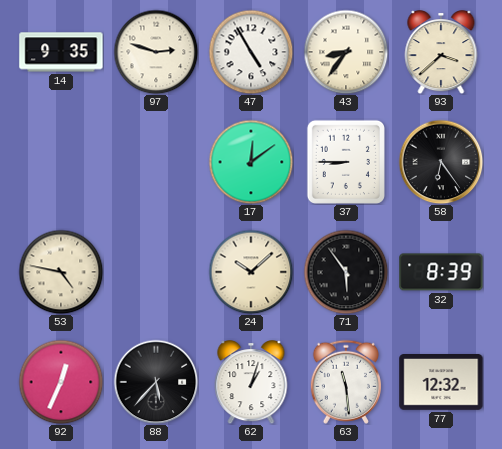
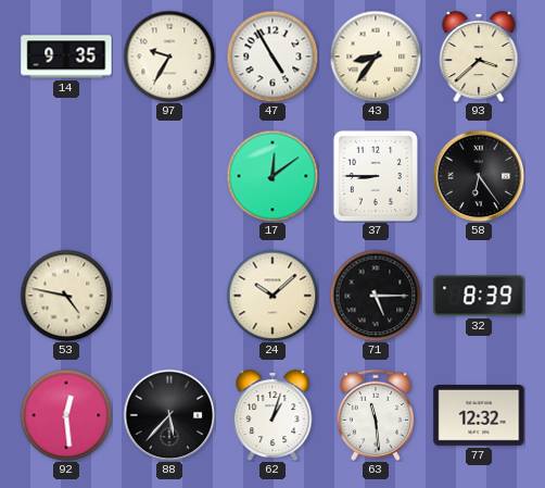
97: 2:48 -> 9:35 (169, 57)
71: 5:54 -> 5:15 (376, 296)
92: 12:34 -> 12:29 (66, 415)
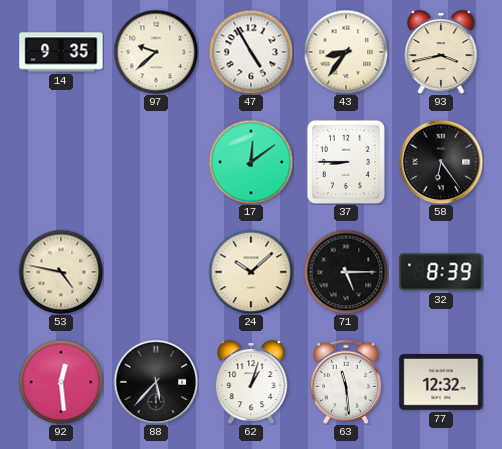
97: 9:35 -> 9:38 (156, 52)
93: 3:38 -> 3:43 (441, 53)
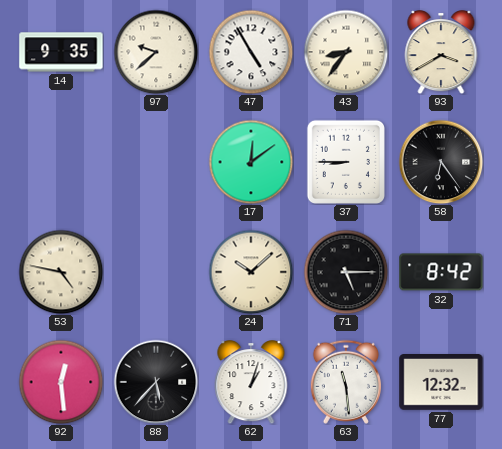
93: 3:43 -> 3:40 (441, 53)
32: 8:39 -> 8:42 (441, 272)
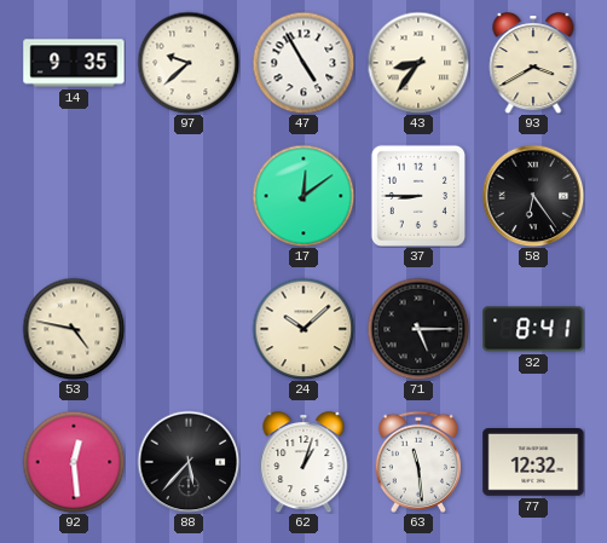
32: 8:42 -> 8:41 (533, 329)
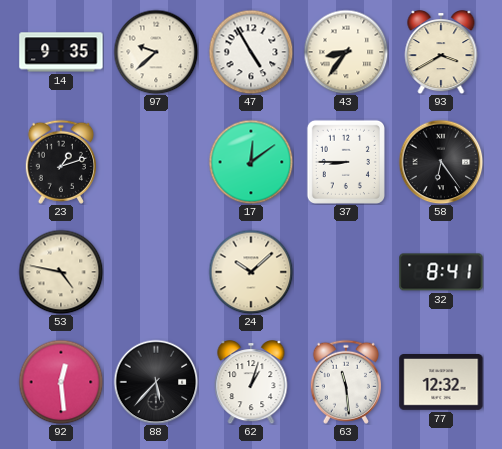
23: none -> 1:12 (61, 162)
71: 5:15 -> none (418, 329)
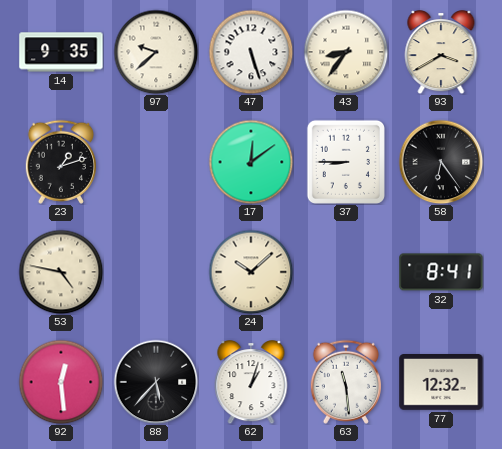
47: 4:55 -> 5:27 (251, 52)
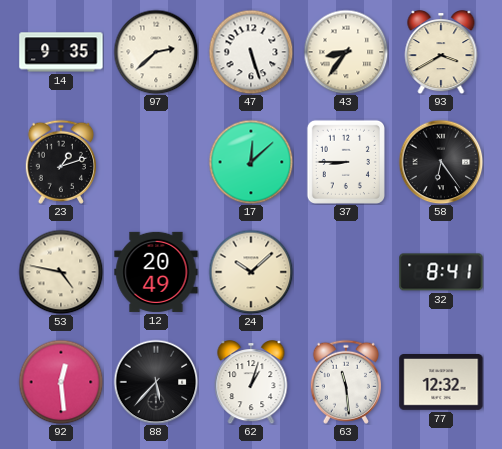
97: 9:38 -> 2:38 (156, 52)
17: 12:09 -> 12:08 (251, 162)
12: none -> 20:49 (156, 272)
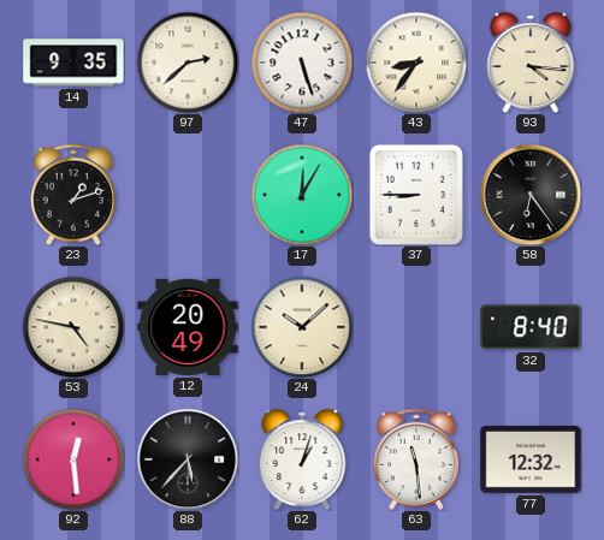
93: 3:40 -> 4:16 (531, 64)
17: 12:08 -> 12:05 (302, 195)
32: 8:41 -> 8:40 (531, 327)
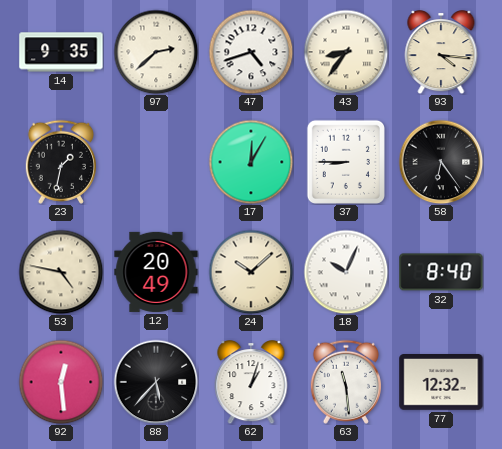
47: 5:27 -> 4:42 (251, 52)
23: 1:12 -> 1:32 (61, 162)
18: none -> 10:04 (346, 272)
